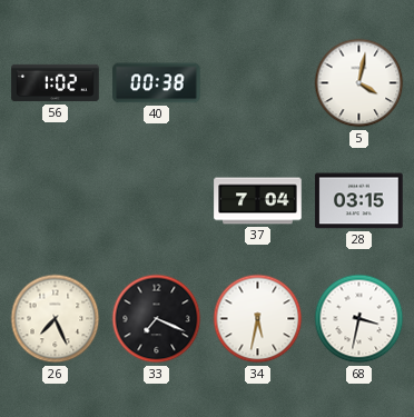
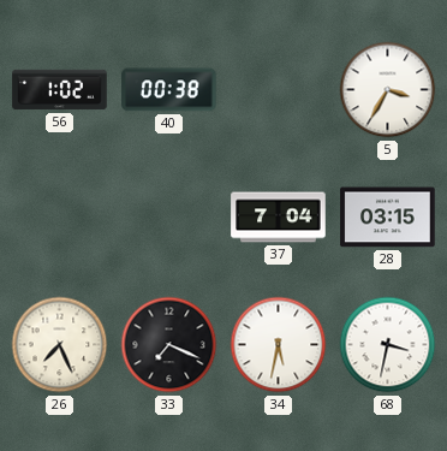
5: 4:02 -> 3:35 (388, 90)
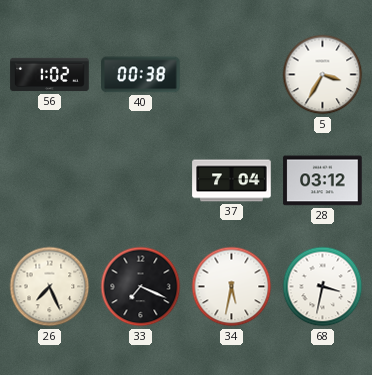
28: 03:15 -> 03:12 (323, 181)
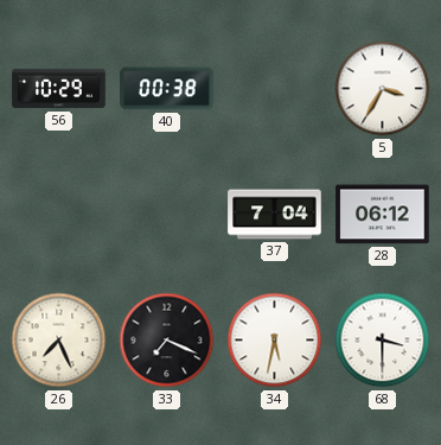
56: 1:02 -> 10:29 (59, 89)
28: 03:12 -> 06:12 (383, 215)
68: 3:32 -> 3:30 (383, 341)
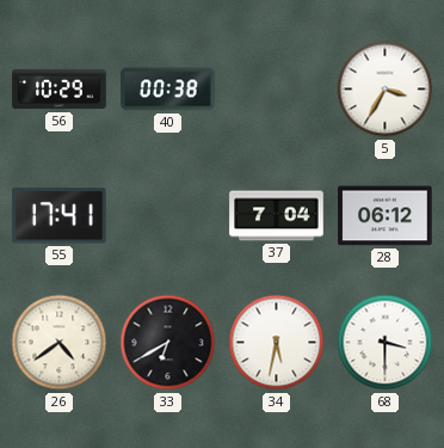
55: none -> 17:41 (60, 216)
26: 7:26 -> 4:39 (60, 343)
33: 7:19 -> 6:40 (168, 343)
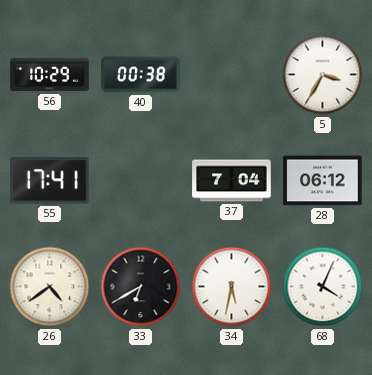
68: 3:30 -> 4:04 (323, 287)
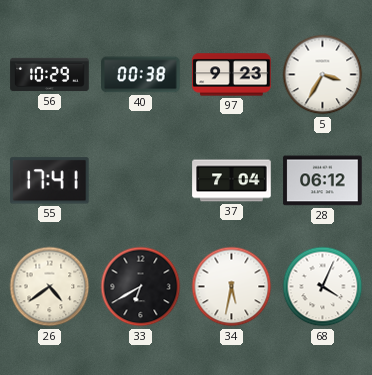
97: none -> 9:23 (232, 75)
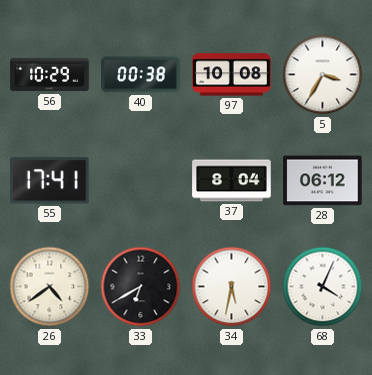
97: 9:23 -> 10:08 (232, 75)
37: 7:04 -> 8:04 (232, 181)
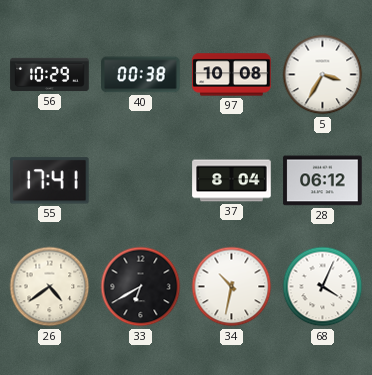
34: 5:32 -> 10:32 (232, 287)
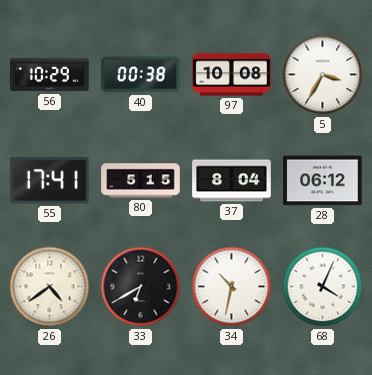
80: none -> 5:15 (141, 181)
